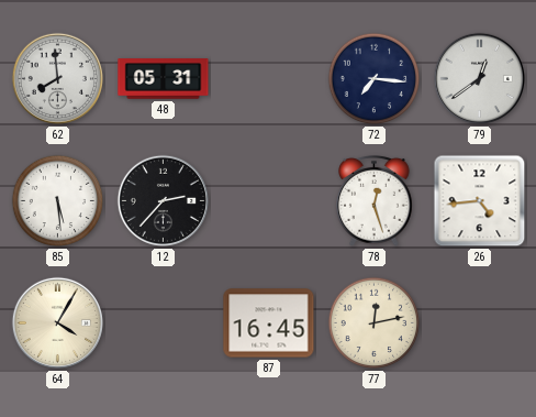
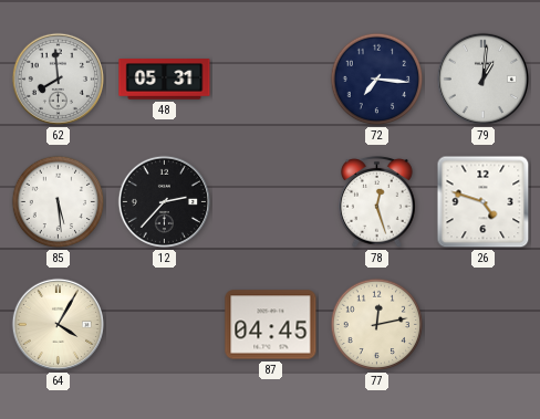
79: 12:39 -> 1:01 (482, 78)
26: 4:44 -> 4:48 (484, 202)
87: 16:45 -> 04:45 (271, 325)
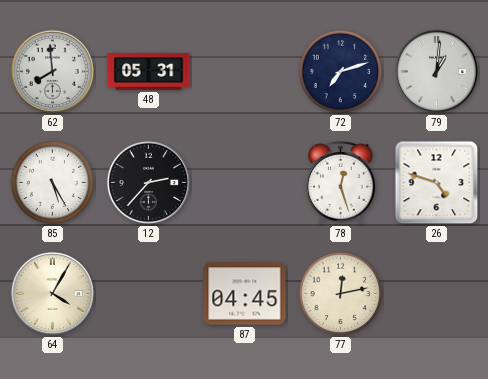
72: 7:16 -> 7:12 (341, 72)
85: 5:29 -> 5:25 (53, 183)
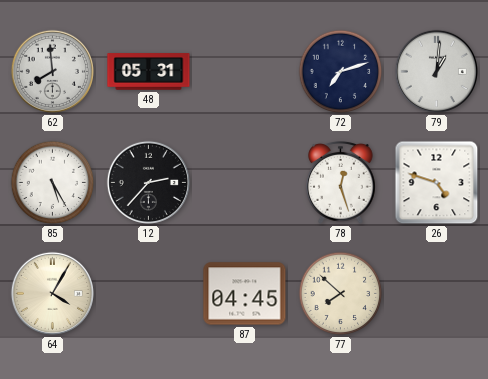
77: 12:13 -> 7:52 (341, 294)
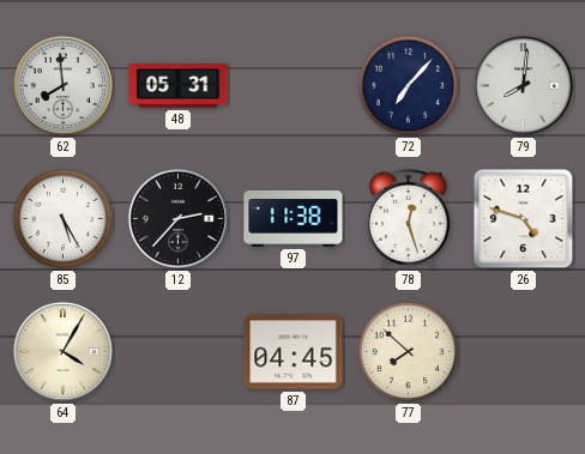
72: 7:12 -> 7:07 (409, 86)
79: 1:01 -> 8:01 (523, 85)
97: none -> 11:38 (294, 218)
